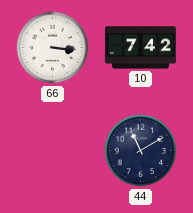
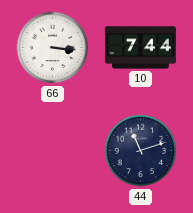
10: 7:42 -> 7:44 (140, 48)
44: 11:10 -> 11:12 (141, 151)
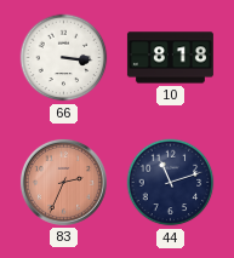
10: 7:44 -> 8:18 (170, 58)
83: none -> 2:34 (63, 182)
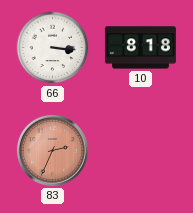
44: 11:12 -> none (171, 183)
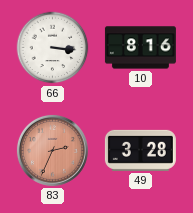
10: 8:18 -> 8:16 (140, 48)
49: none -> 3:28 (140, 150)
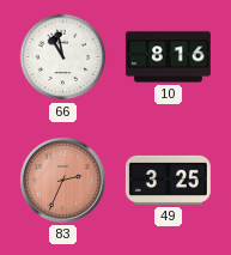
66: 3:16 -> 10:58 (63, 57)
49: 3:28 -> 3:25 (168, 180)
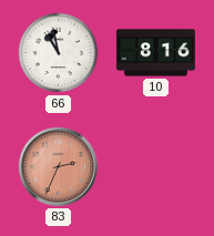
49: 3:25 -> none (168, 180)
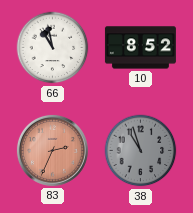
10: 8:16 -> 8:52 (140, 48)
38: none -> 10:57 (141, 151)
